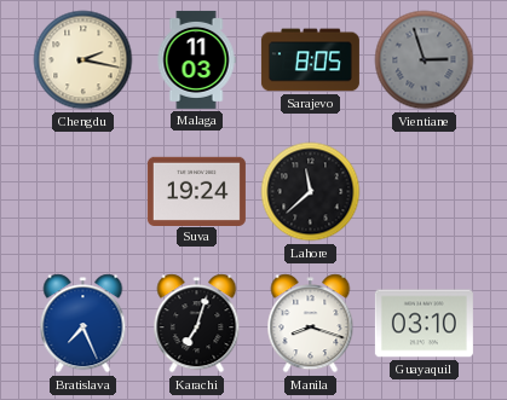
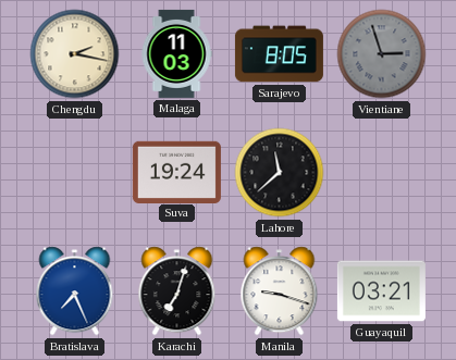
Manila: 8:18 -> 9:18 (280, 291)
Guayaquil: 03:10 -> 03:21 (381, 291)
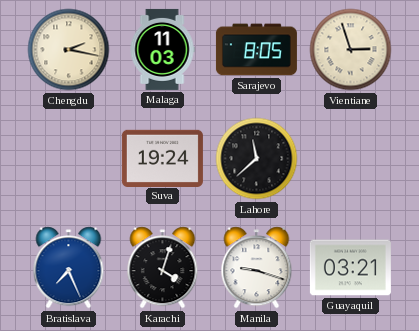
Vientiane dial: grey -> cream (351, 50)
Karachi: 7:03 -> 4:03 (163, 268)
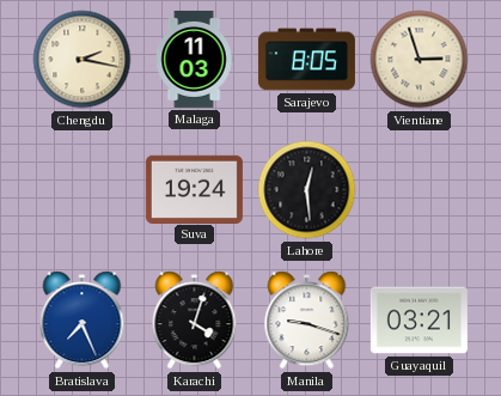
Lahore: 11:38 -> 12:29 (307, 190)
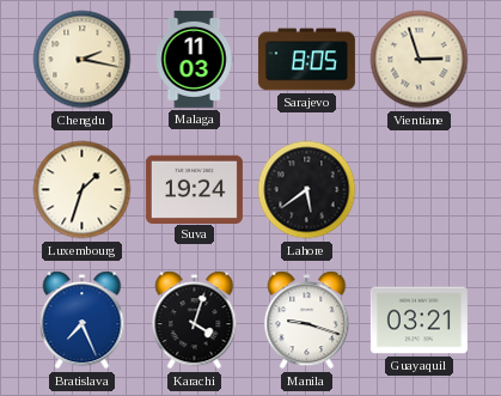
Luxembourg: none -> 1:33 (83, 190)
Lahore: 12:29 -> 5:39 (307, 190)
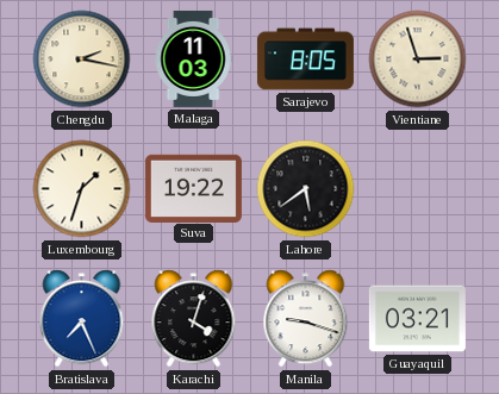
Suva: 19:24 -> 19:22 (193, 188)
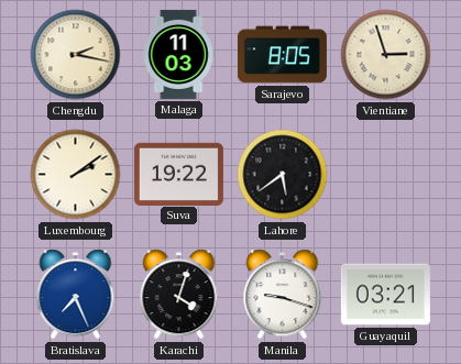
Luxembourg: 1:33 -> 2:09 (76, 175)
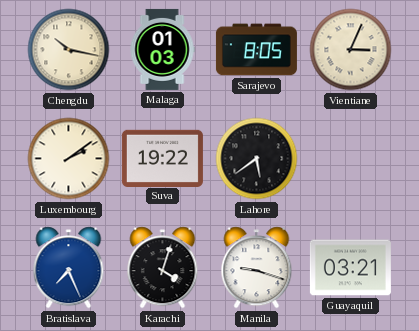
Chengdu: 2:17 -> 10:17 (69, 50)
Malaga: 11:03 -> 01:03 (162, 49)
Vientiane: 2:57 -> 3:04 (351, 50)
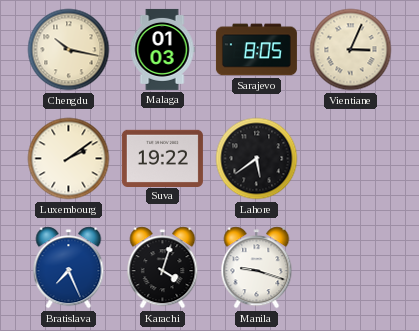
Guayaquil: 03:21 -> none (350, 268)
